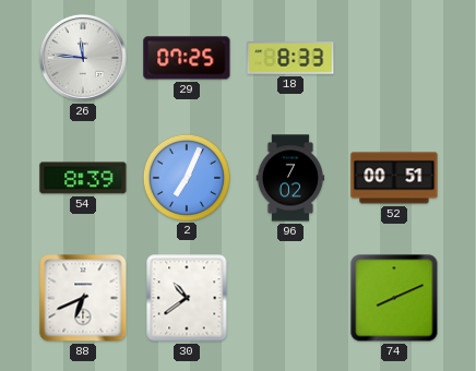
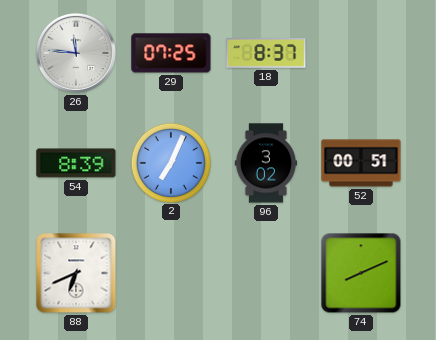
18: 8:33 -> 8:37 (266, 53)
96: 7:02 -> 3:02 (266, 163)
30: 10:39 -> none (187, 298)
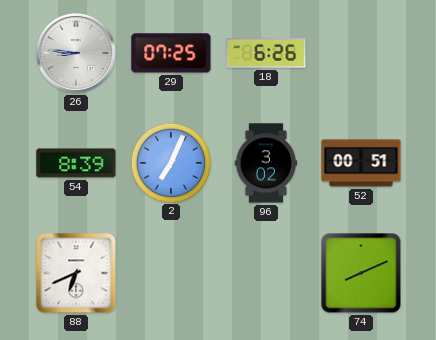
26: 11:46 -> 8:46 (76, 53)
18: 8:37 -> 6:26 (266, 53)
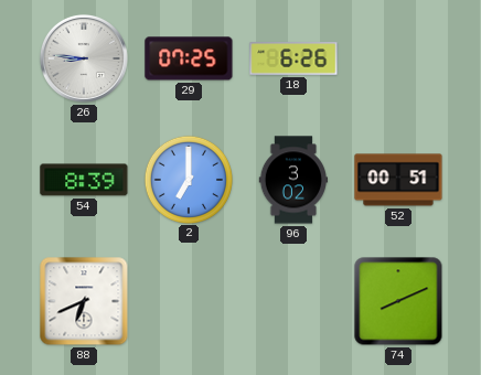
2: 7:04 -> 7:00 (188, 179)
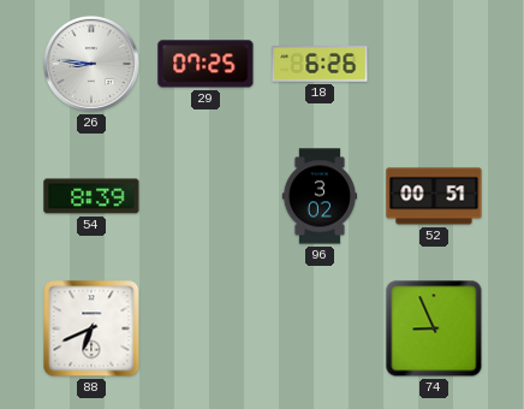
2: 7:00 -> none (188, 179)
74: 8:11 -> 8:56 (434, 328)
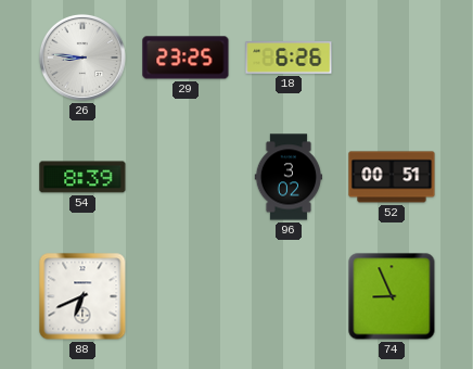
29: 07:25 -> 23:25 (186, 58)
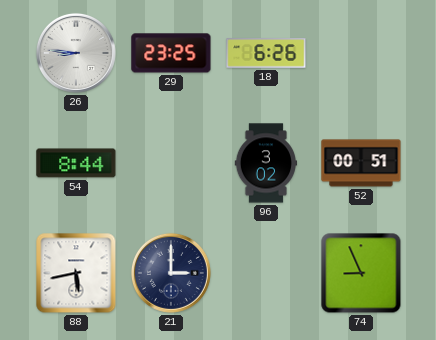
54: 8:39 -> 8:44 (76, 163)
88: 6:41 -> 5:43 (76, 273)
21: none -> 3:00 (171, 273)
